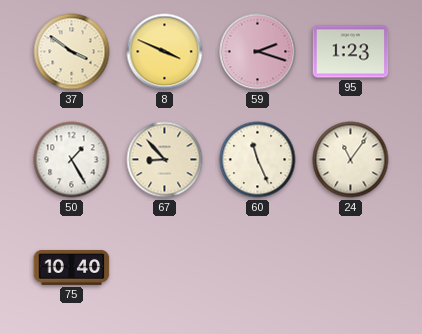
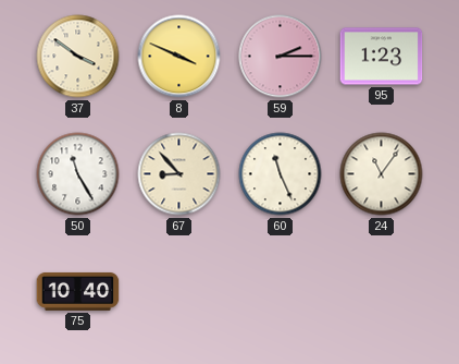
59: 2:18 -> 2:15 (281, 57)
50: 1:25 -> 11:25 (78, 174)
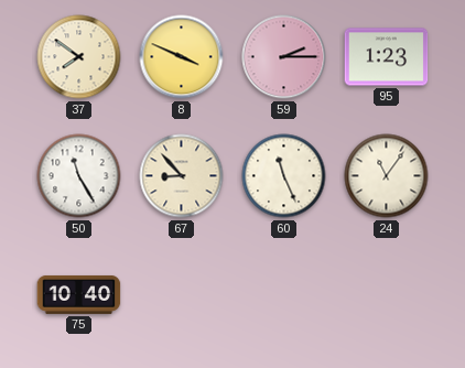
37: 3:51 -> 7:51 (79, 57)
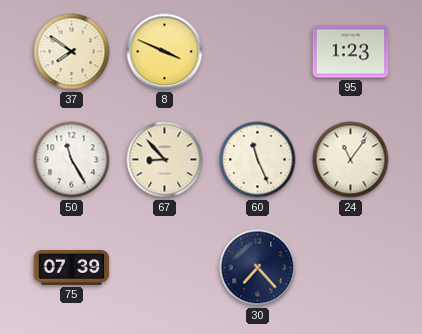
59: 2:15 -> none (284, 57)
75: 10:40 -> 07:39 (72, 267)
30: none -> 7:23 (258, 268)
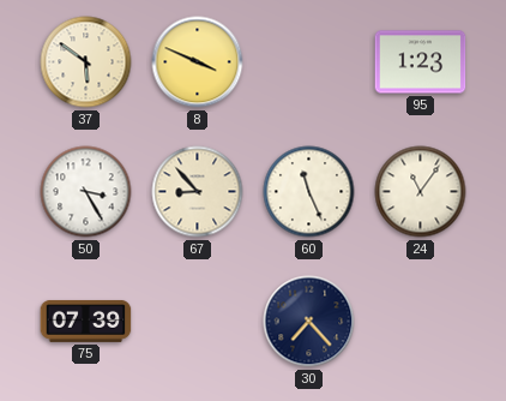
37: 7:51 -> 5:51 (86, 62)
50: 11:25 -> 3:25 (86, 192)
